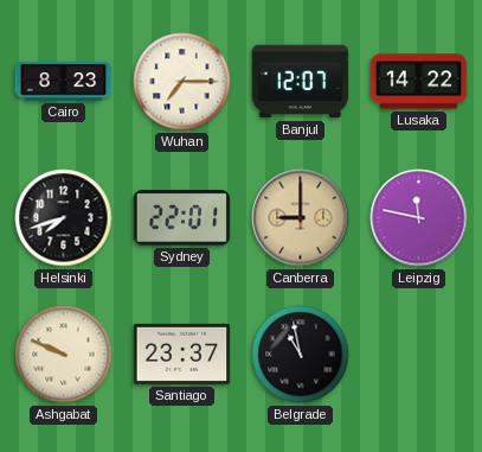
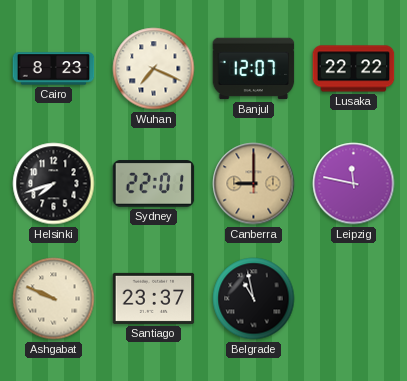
Wuhan: 7:15 -> 7:19 (154, 69)
Lusaka: 14:22 -> 22:22 (354, 69)
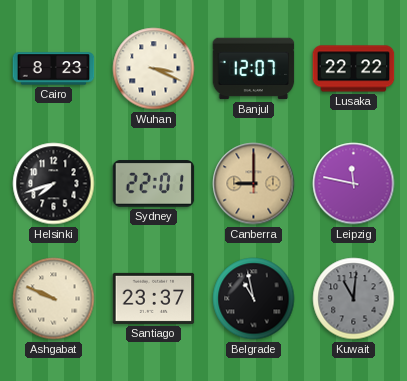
Wuhan: 7:19 -> 3:19 (154, 69)
Kuwait: none -> 11:01 (354, 299)
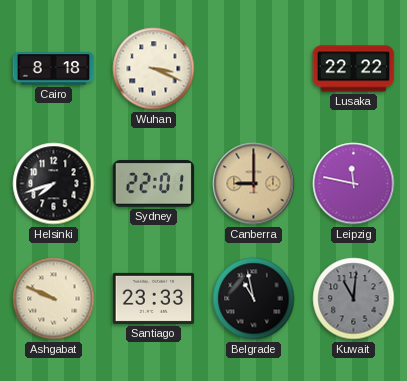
Cairo: 8:23 -> 8:18 (54, 69)
Banjul: 12:07 -> none (254, 69)
Santiago: 23:37 -> 23:33 (154, 298)
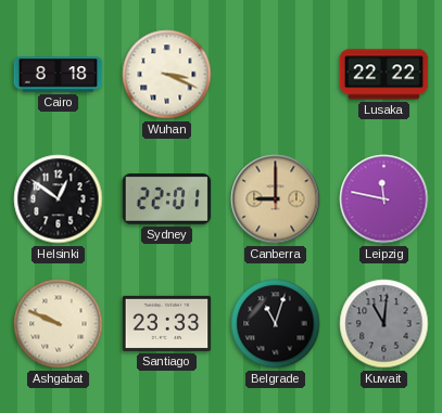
Helsinki: 7:42 -> 12:51 (59, 199)
Belgrade: 10:58 -> 11:03 (276, 324)
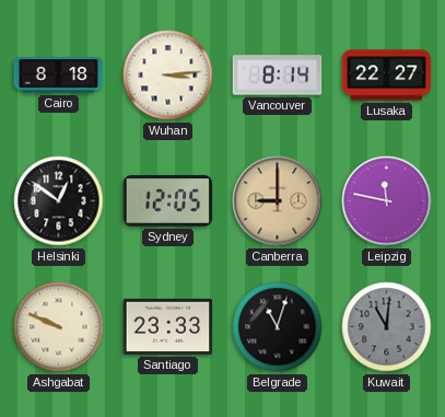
Wuhan: 3:19 -> 3:14 (168, 76)
Vancouver: none -> 8:14 (278, 76)
Lusaka: 22:22 -> 22:27 (387, 76)
Sydney: 22:01 -> 12:05 (168, 201)
